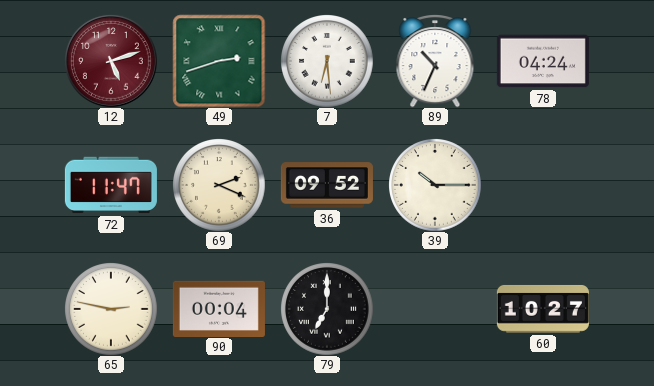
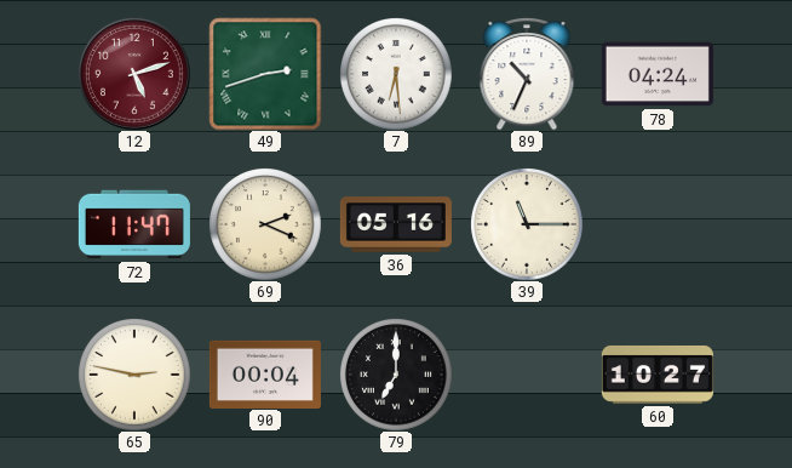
36: 09:52 -> 05:16 (396, 224)
39: 10:15 -> 11:15 (527, 224)
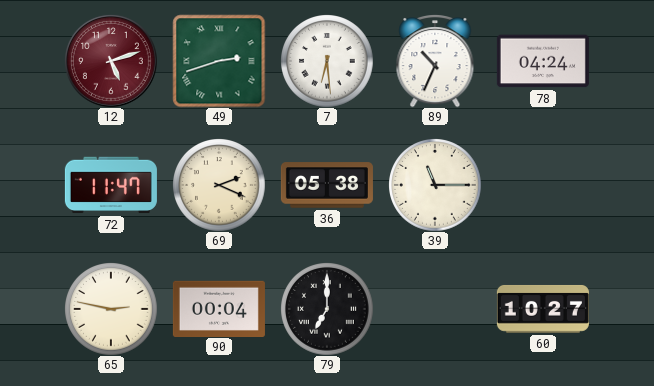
36: 05:16 -> 05:38 (327, 185)
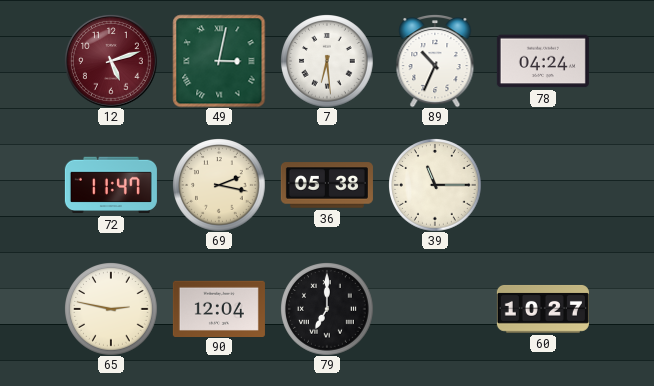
49: 2:42 -> 3:02 (219, 61)
69: 2:19 -> 2:17 (219, 185)
90: 00:04 -> 12:04 (219, 308)
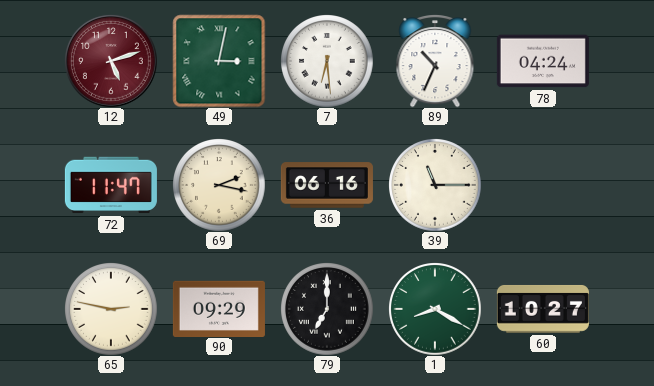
36: 05:38 -> 06:16 (327, 185)
90: 12:04 -> 09:29 (219, 308)
1: none -> 8:20 (435, 309)
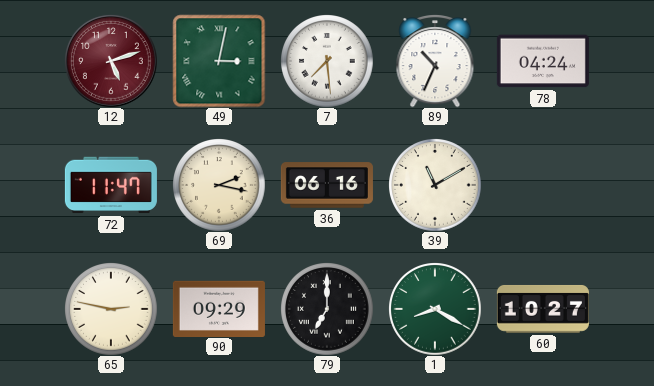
7: 6:29 -> 7:29 (327, 61)
39: 11:15 -> 11:10 (435, 185)
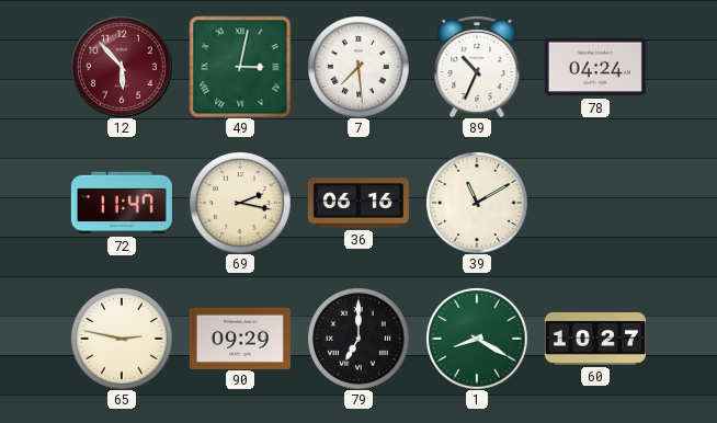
12: 5:12 -> 5:53 (122, 67)
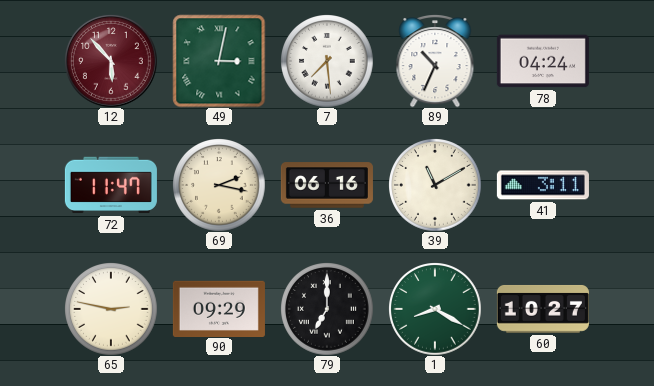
41: none -> 3:11 (543, 185)
